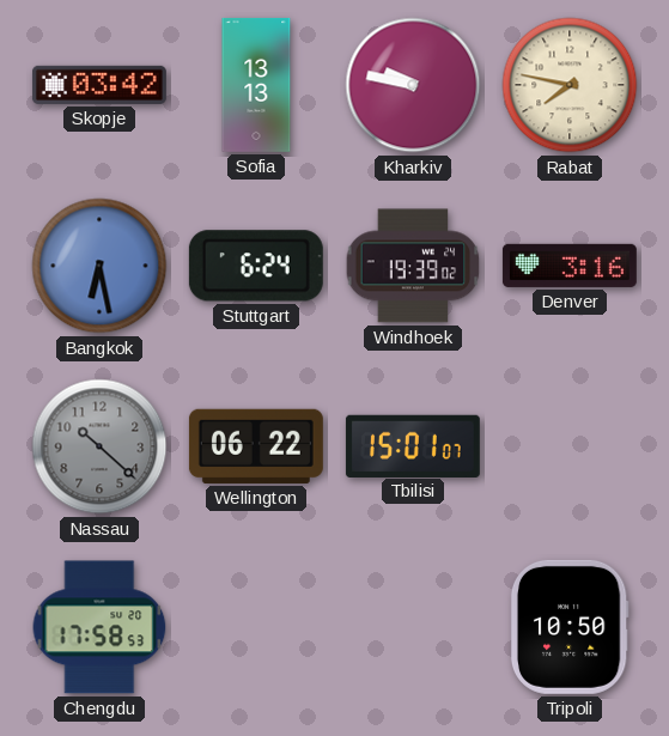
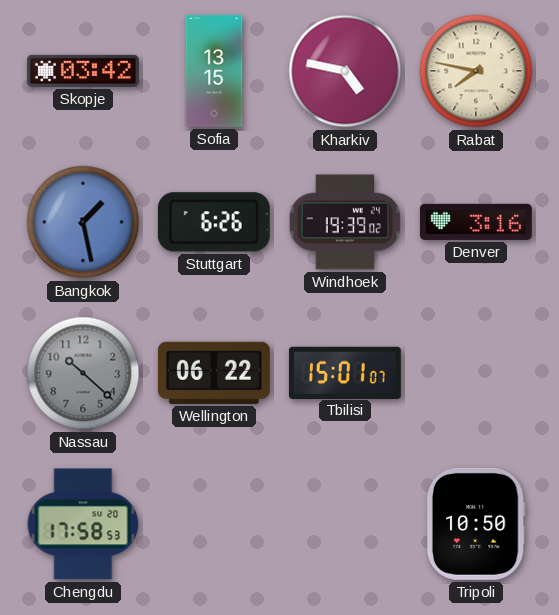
Sofia: 13:13 -> 13:15 (214, 71)
Kharkiv: 9:47 -> 4:47 (345, 71)
Bangkok: 6:28 -> 1:28 (83, 222)
Stuttgart: 6:24 -> 6:26 (214, 222)
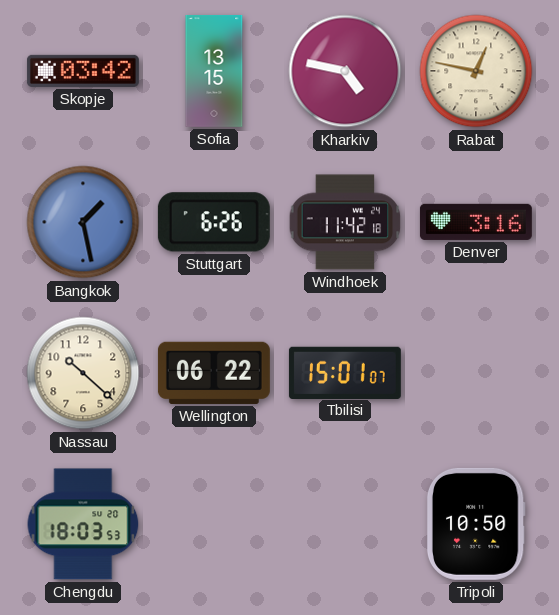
Rabat: 7:47 -> 12:47 (476, 71)
Windhoek: 19:39 -> 11:42 (345, 222)
Nassau dial: grey -> cream (83, 373)
Chengdu: 17:58 -> 18:03 (83, 524)
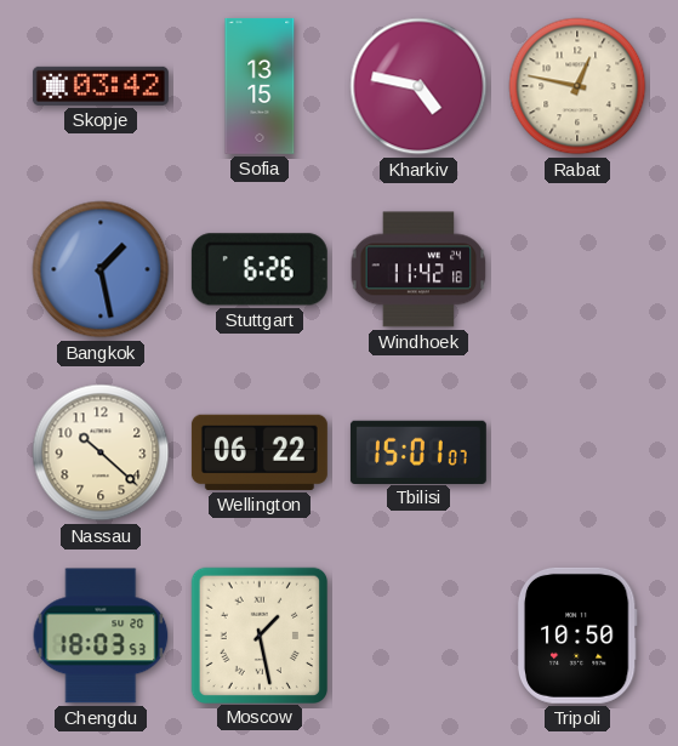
Denver: 3:16 -> none (476, 222)
Moscow: none -> 1:28 (258, 634)
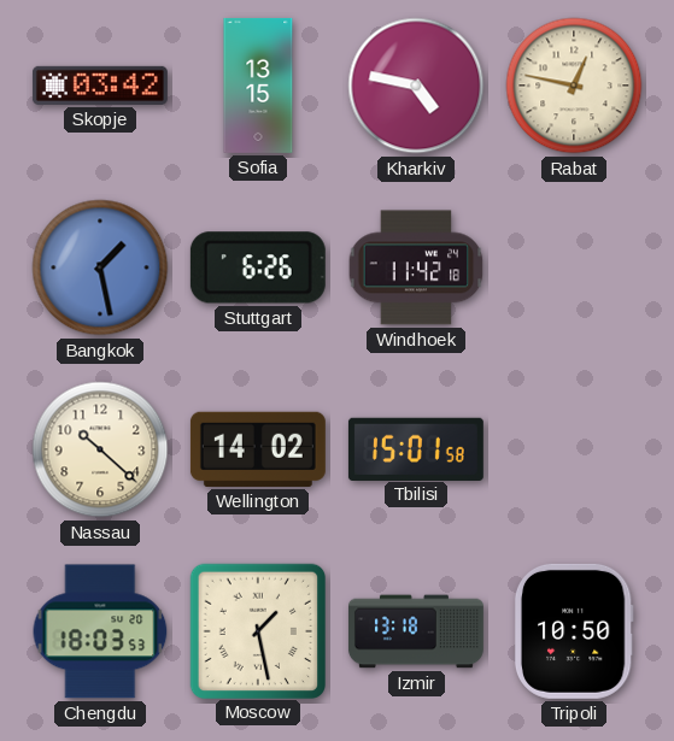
Wellington: 06:22 -> 14:02 (258, 449)
Tbilisi: 15:01:07 -> 15:01:58 (416, 448)
Izmir: none -> 13:18 (416, 631)
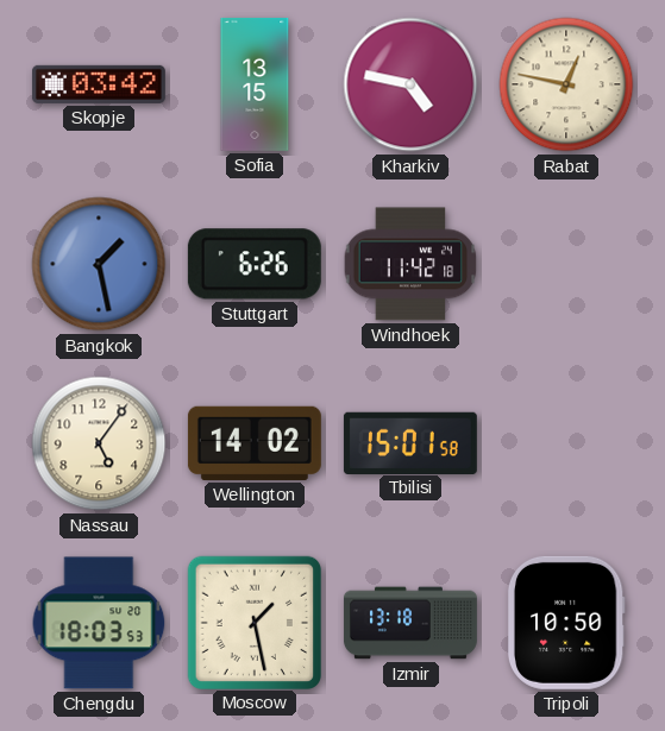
Nassau: 10:22 -> 5:06 (99, 443)
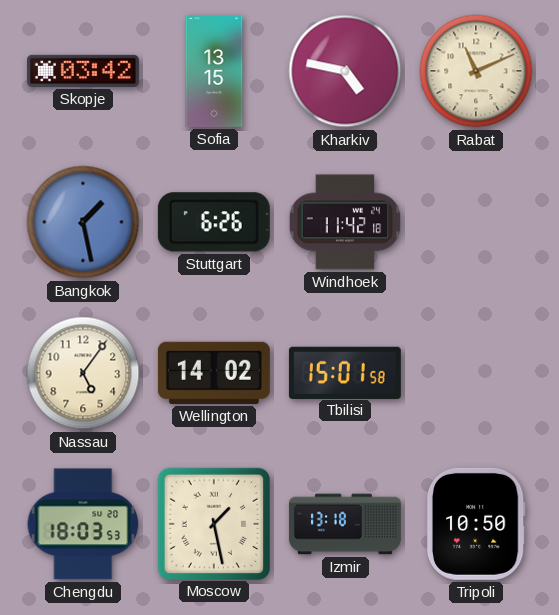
Rabat: 12:47 -> 11:11 (476, 71)
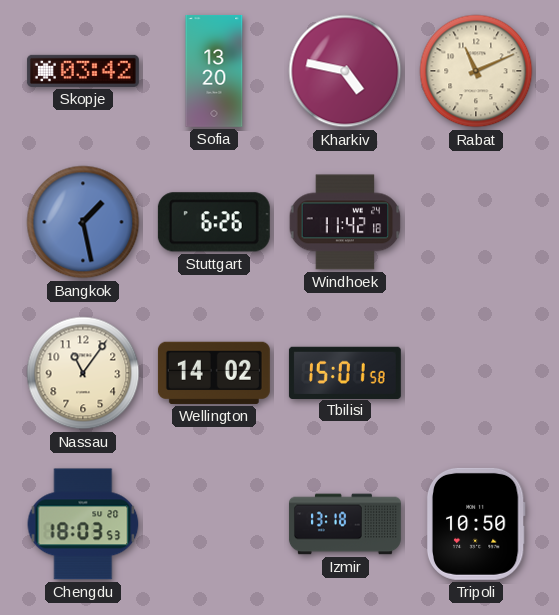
Sofia: 13:15 -> 13:20 (214, 71)
Nassau: 5:06 -> 11:06 (83, 373)
Moscow: 1:28 -> none (213, 523)
